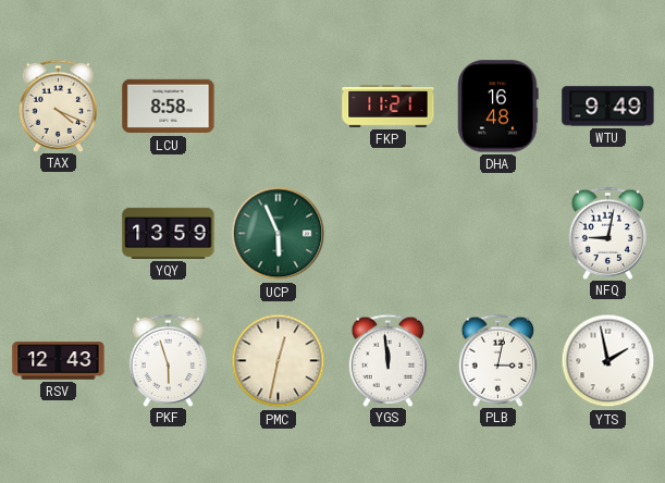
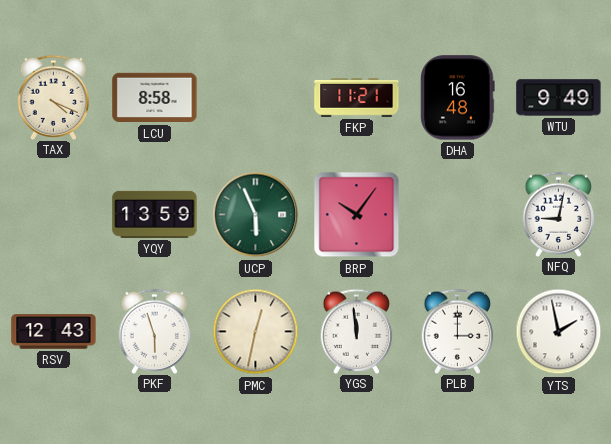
BRP: none -> 10:06 (357, 215)
PLB: 3:02 -> 3:00 (458, 331)
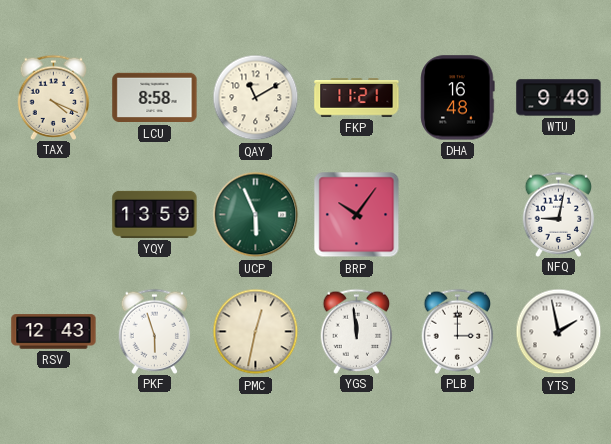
QAY: none -> 11:10 (256, 98)
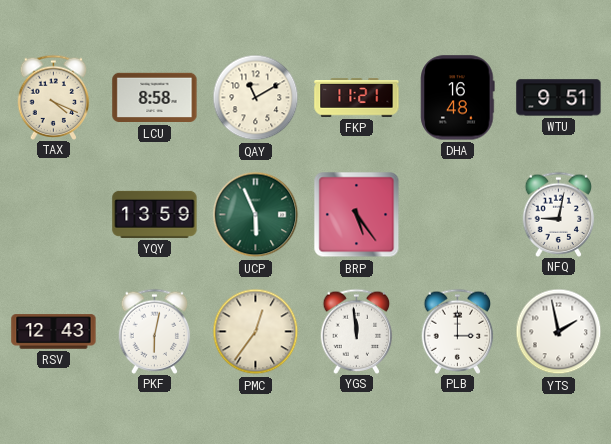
WTU: 9:49 -> 9:51 (559, 98)
BRP: 10:06 -> 5:24 (357, 215)
PKF: 5:57 -> 6:02 (155, 331)
PMC: 12:32 -> 12:36 (256, 332)
